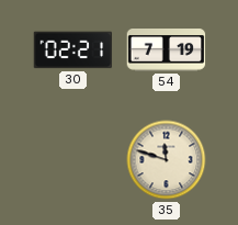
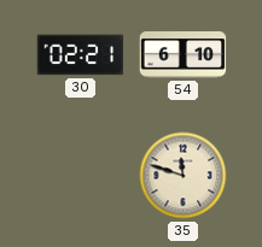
54: 7:19 -> 6:10 (184, 55)
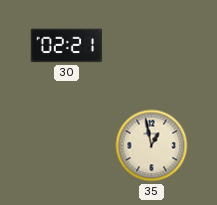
54: 6:10 -> none (184, 55)
35: 11:48 -> 12:58 (152, 146)
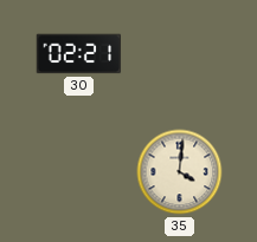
35: 12:58 -> 4:01 (180, 172)
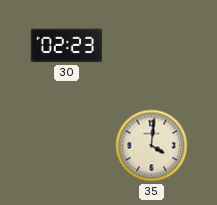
30: 02:21 -> 02:23 (67, 46)
